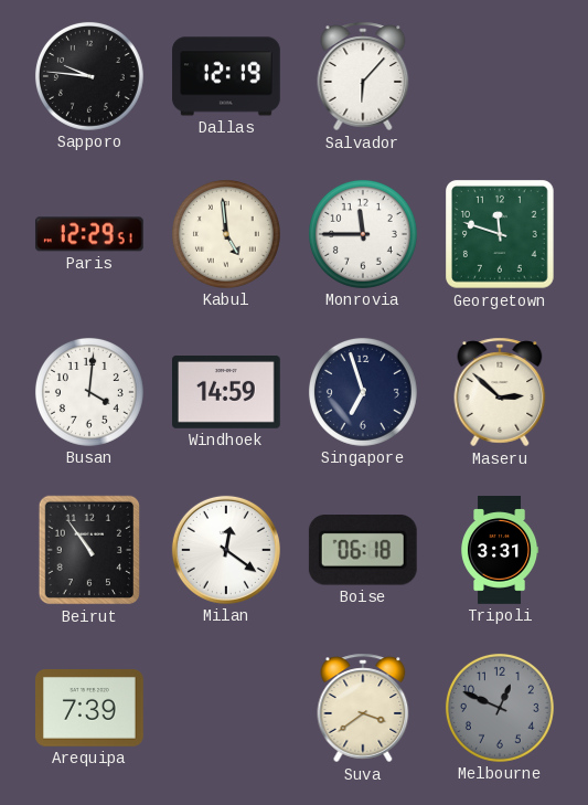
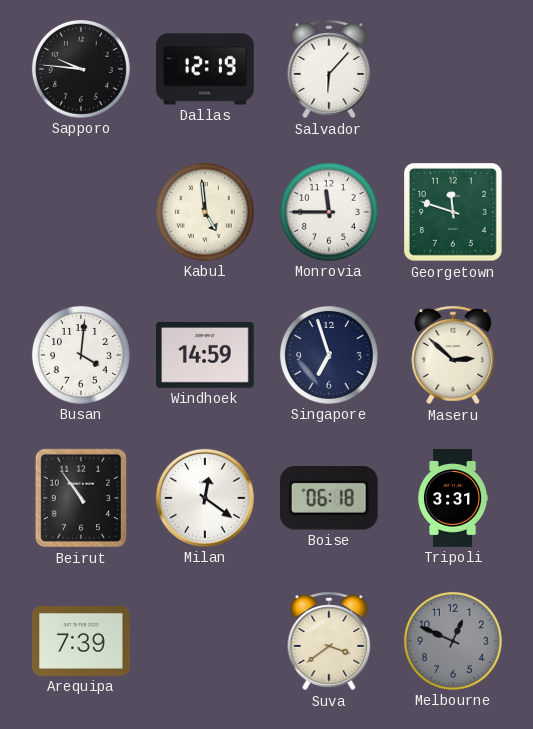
Paris: 12:29 -> none (89, 234)
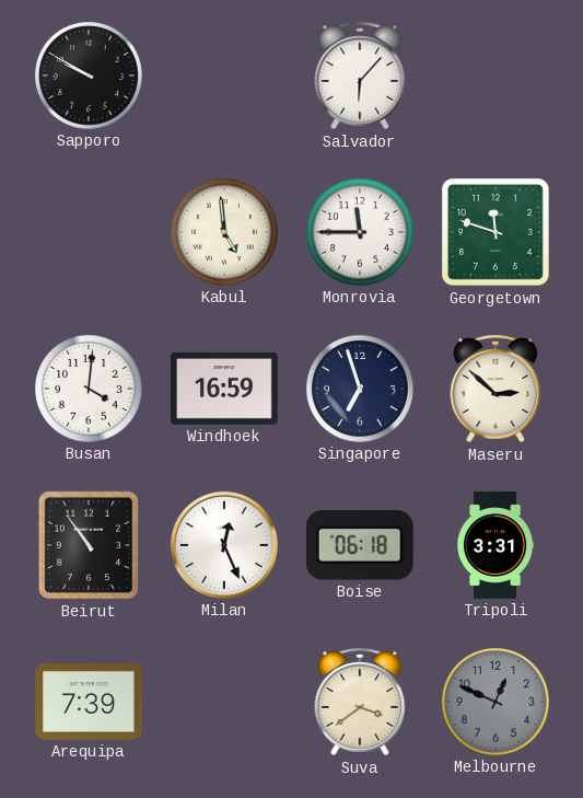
Sapporo: 9:46 -> 9:50 (89, 76)
Dallas: 12:19 -> none (205, 69)
Windhoek: 14:59 -> 16:59 (225, 390)
Milan: 12:21 -> 12:26 (224, 545)
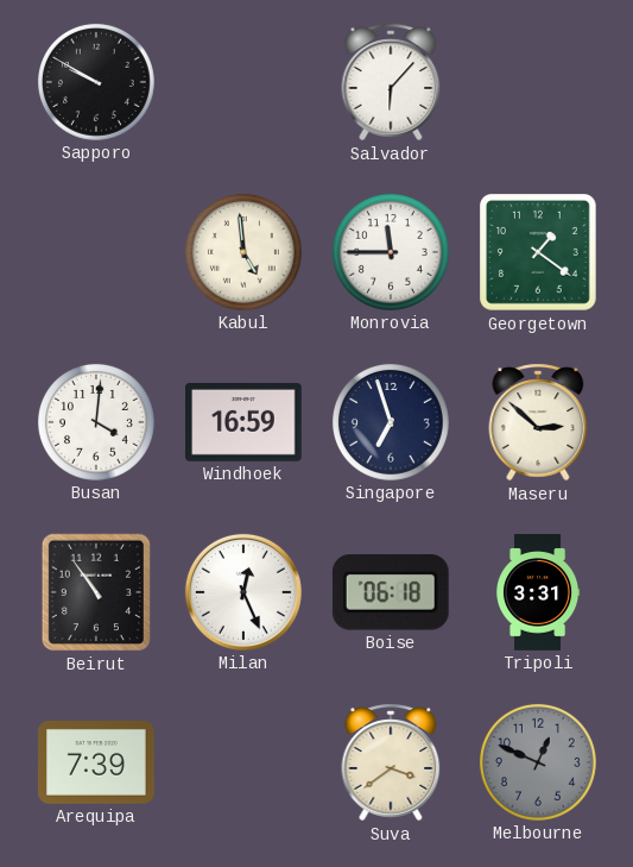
Georgetown: 11:48 -> 1:21 (539, 253)
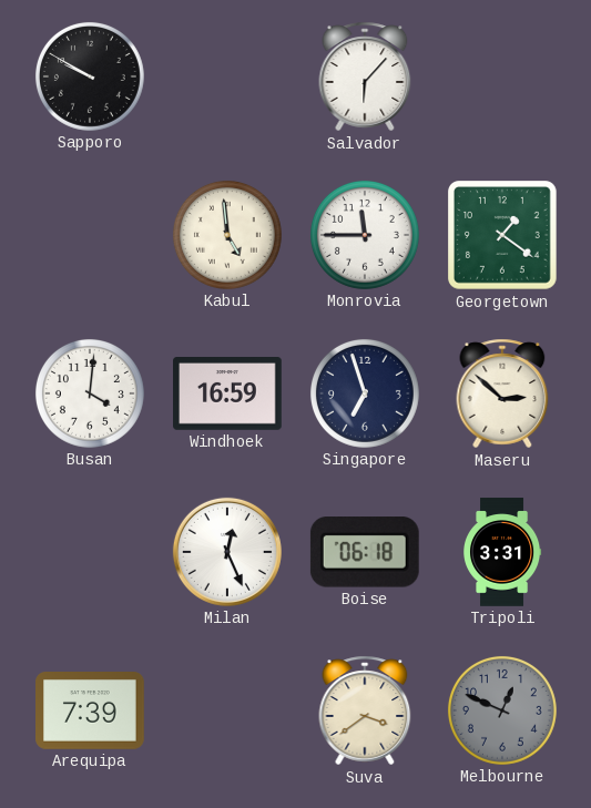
Beirut: 10:54 -> none (95, 592)
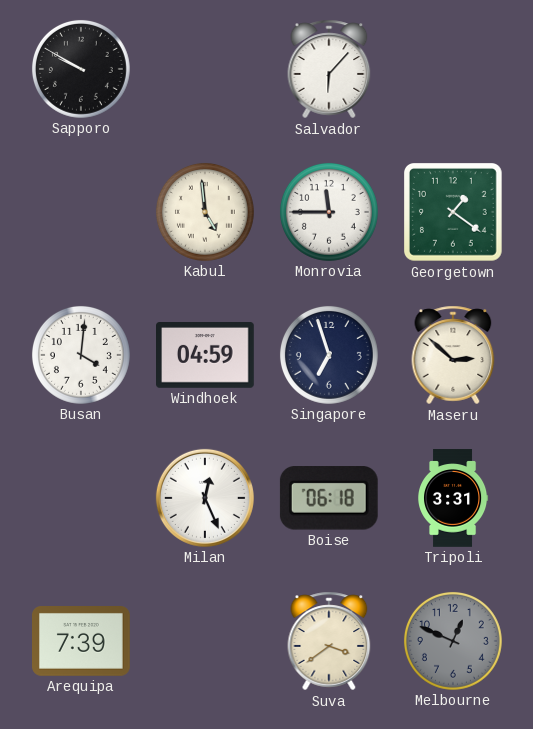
Windhoek: 16:59 -> 04:59 (206, 356)
